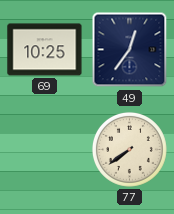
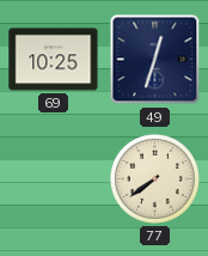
49: 12:36 -> 12:33 (155, 60)
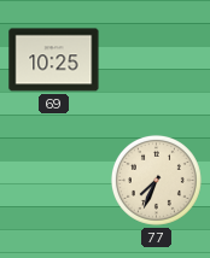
49: 12:33 -> none (155, 60)
77: 7:39 -> 7:34 (156, 180)
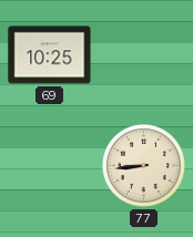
77: 7:34 -> 8:44 (143, 165)
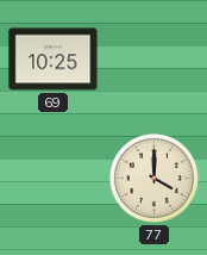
77: 8:44 -> 4:00 (153, 178)
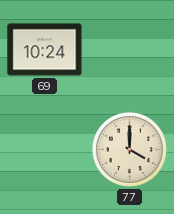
69: 10:25 -> 10:24 (45, 50)
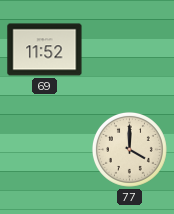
69: 10:24 -> 11:52 (45, 50)
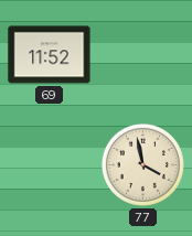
77: 4:00 -> 3:58 (142, 164)
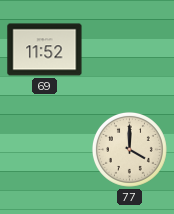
77: 3:58 -> 4:00 (129, 149)
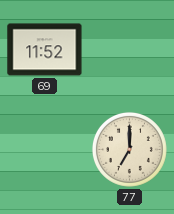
77: 4:00 -> 7:00 (129, 149)
